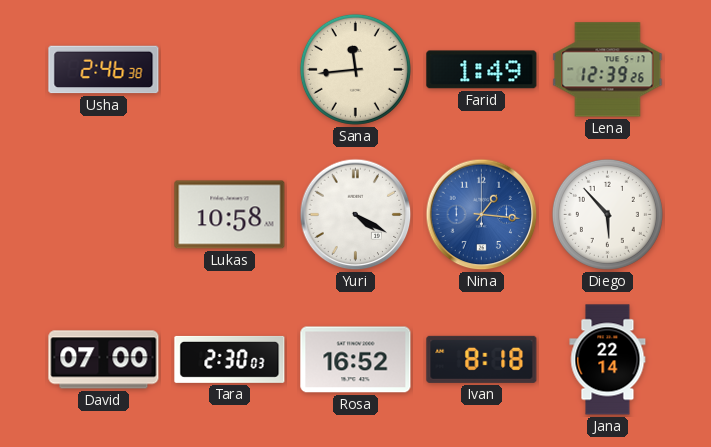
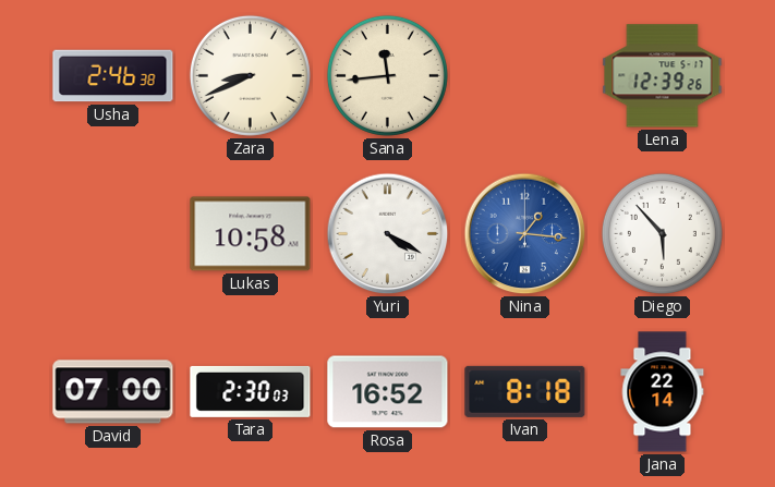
Zara: none -> 8:41 (250, 75)
Farid: 1:49 -> none (482, 70)
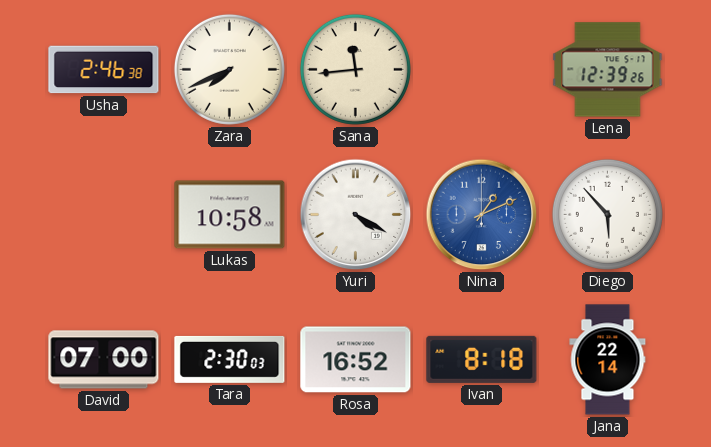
Zara: 8:41 -> 7:41 (229, 69)
Nina: 1:16 -> 1:11 (482, 215)
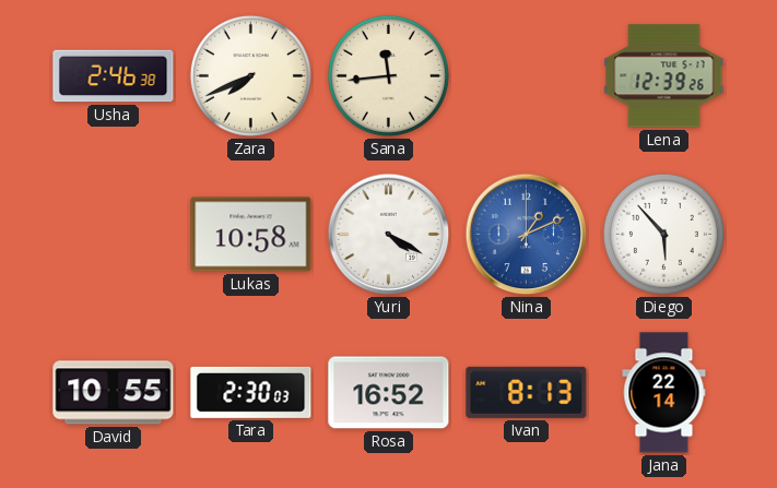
David: 07:00 -> 10:55 (114, 393)
Ivan: 8:18 -> 8:13 (527, 392)
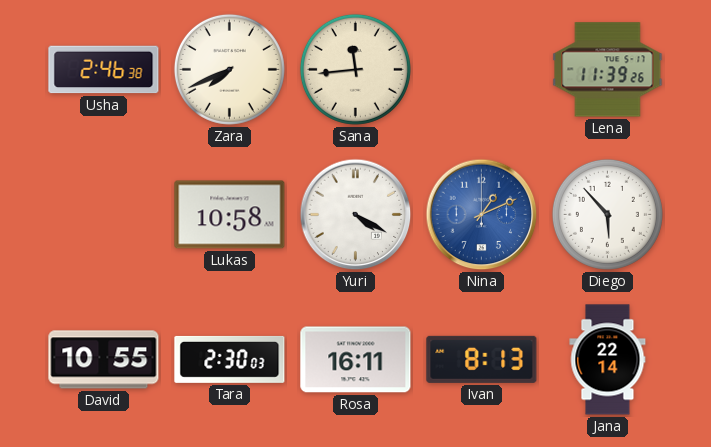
Lena: 12:39 -> 11:39 (608, 70)
Rosa: 16:52 -> 16:11 (356, 360)
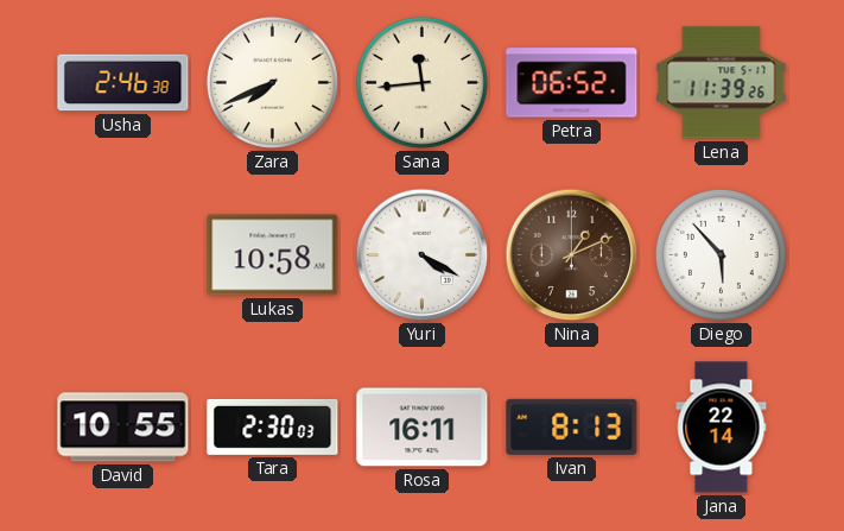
Petra: none -> 06:52 (572, 83)
Nina dial: blue -> brown (572, 255)
